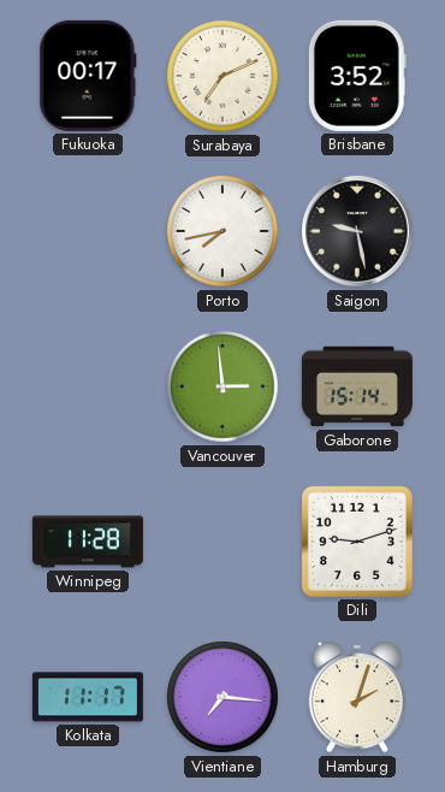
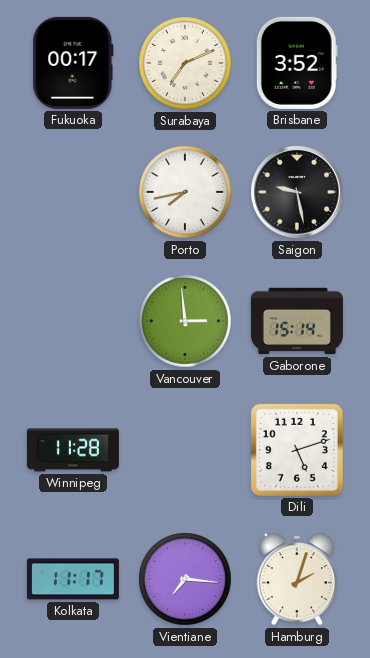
Dili: 9:12 -> 5:12 (297, 450)
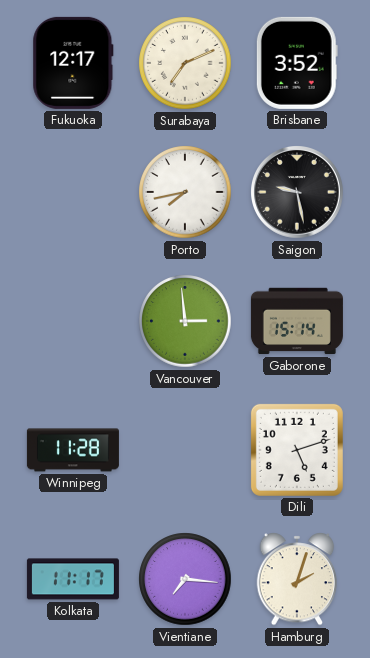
Fukuoka: 00:17 -> 12:17 (73, 63)
